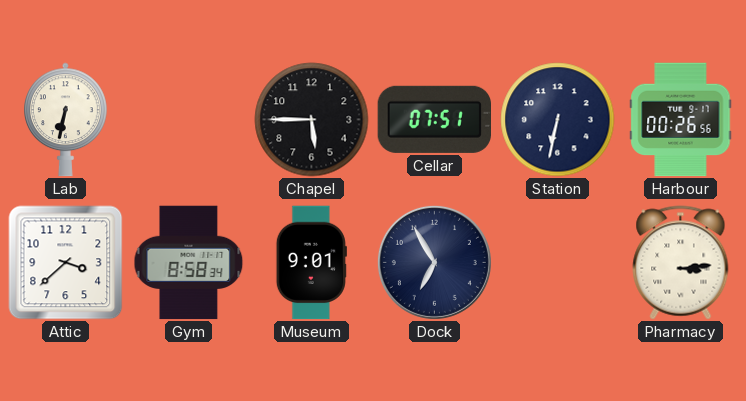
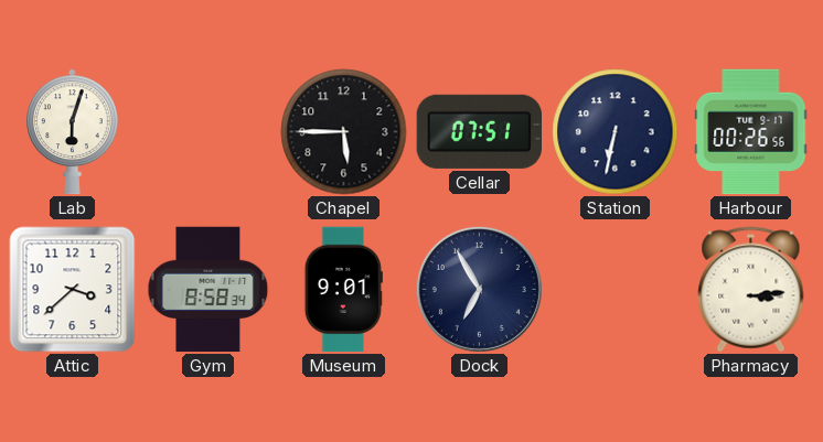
Lab: 6:32 -> 6:03 (73, 132)
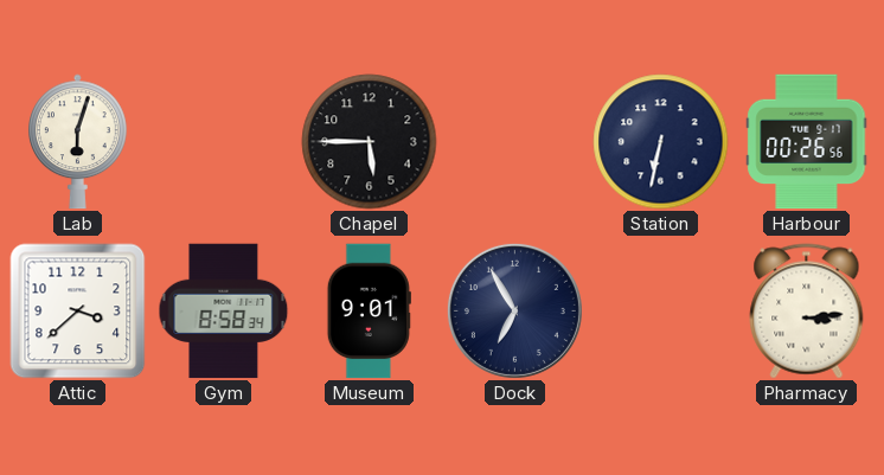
Cellar: 07:51 -> none (479, 131)
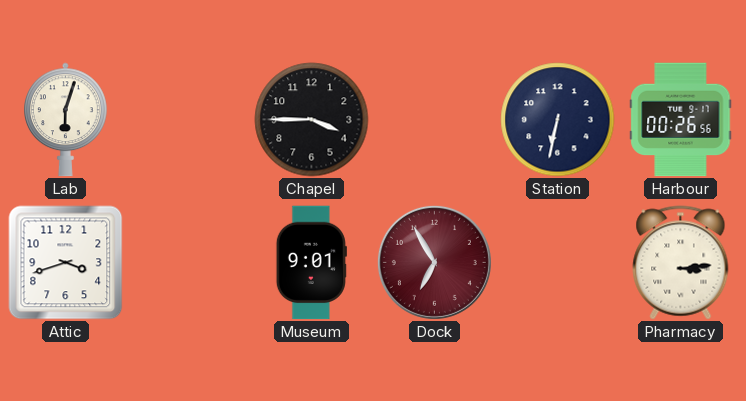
Chapel: 5:45 -> 3:45 (312, 120)
Attic: 3:38 -> 3:42 (66, 263)
Gym: 8:58 -> none (224, 312)
Dock dial: navy -> burgundy (434, 262)
